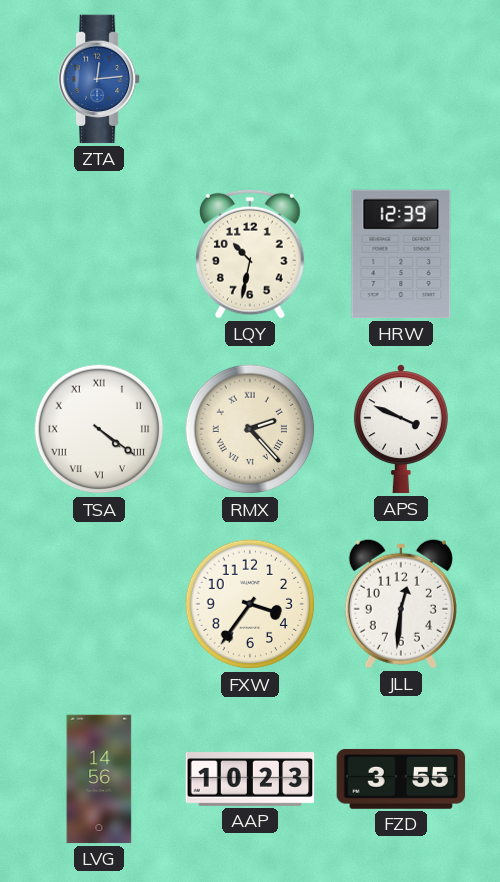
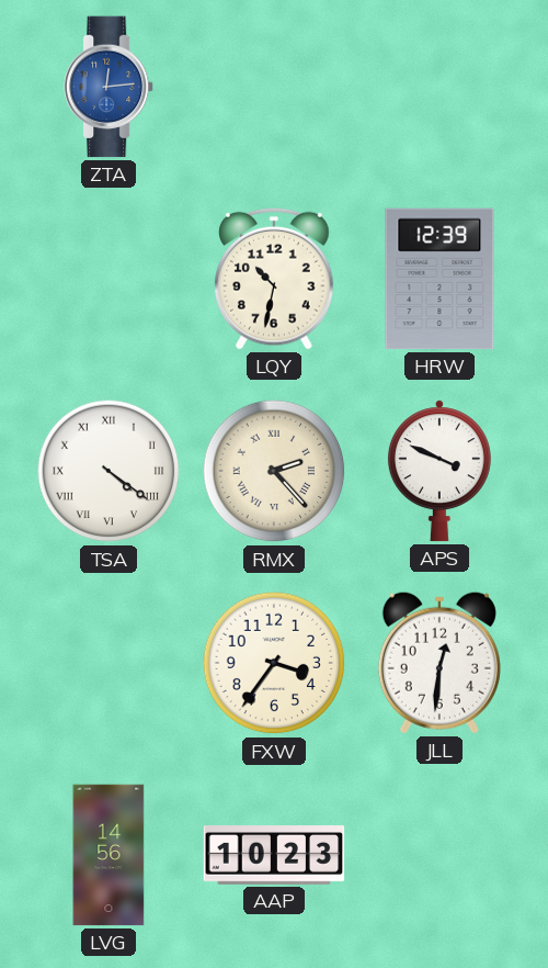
FZD: 3:55 -> none (401, 779)
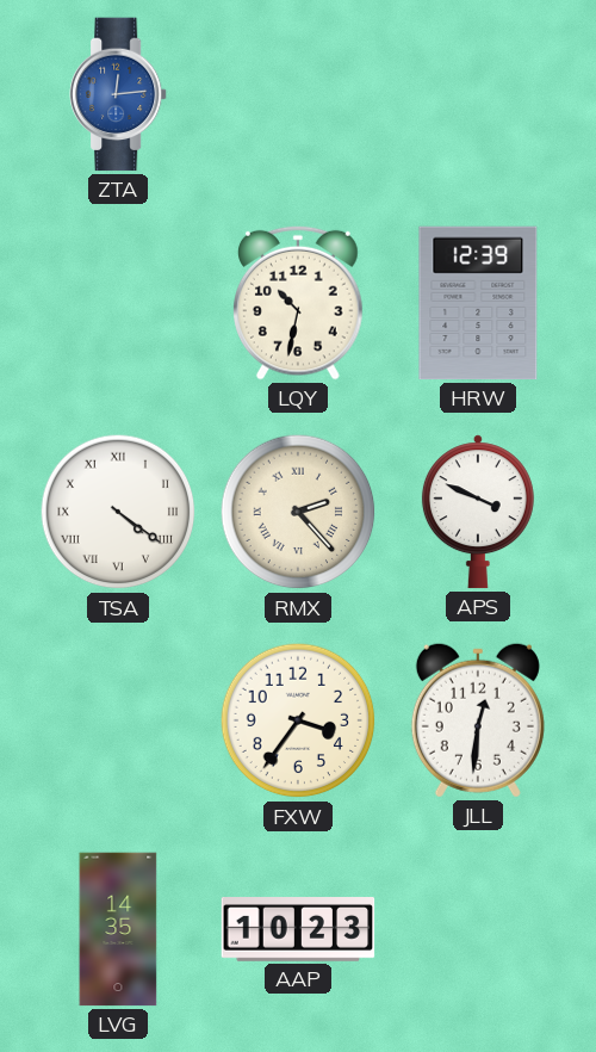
LVG: 14:56 -> 14:35 (118, 929)
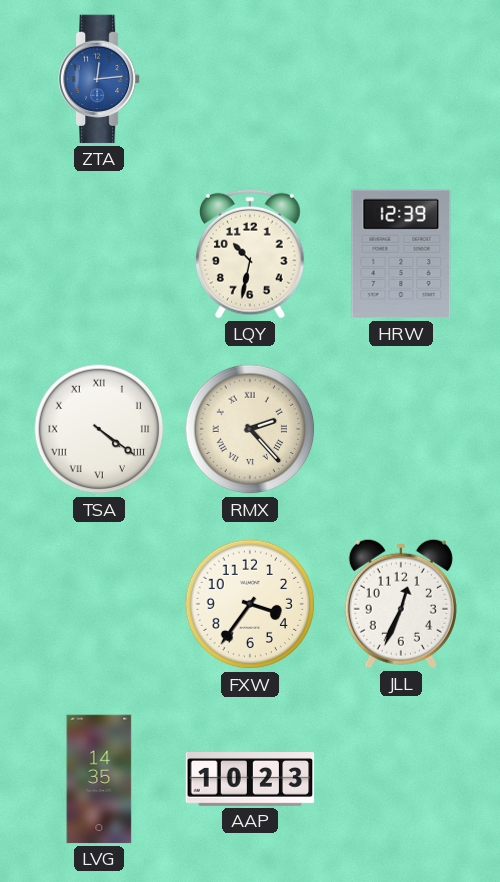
APS: 3:49 -> none (478, 512)
JLL: 12:31 -> 12:34 (401, 604)
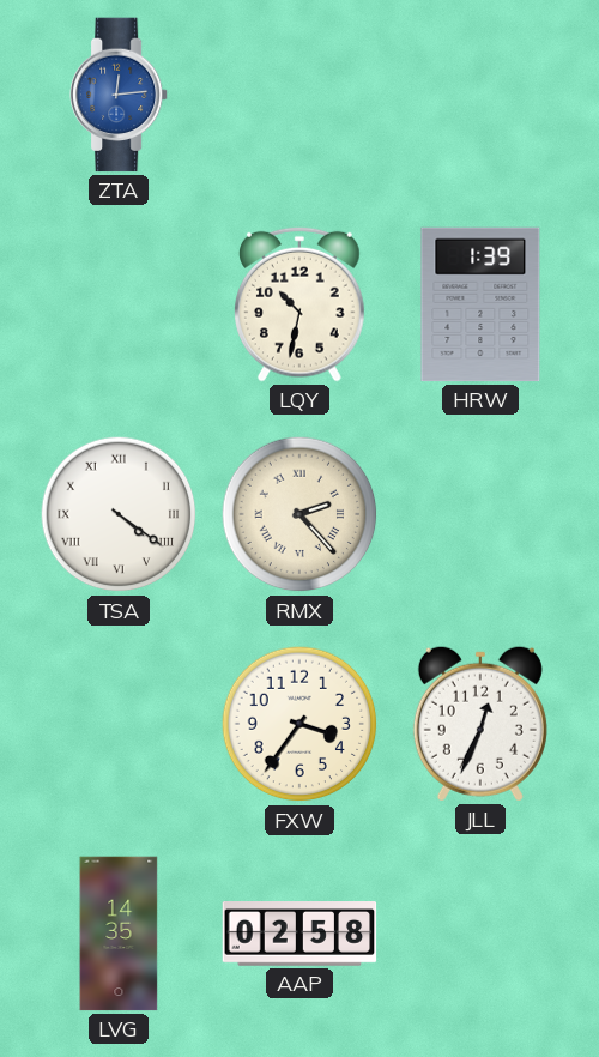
HRW: 12:39 -> 1:39 (480, 304)
AAP: 10:23 -> 02:58 (299, 935)
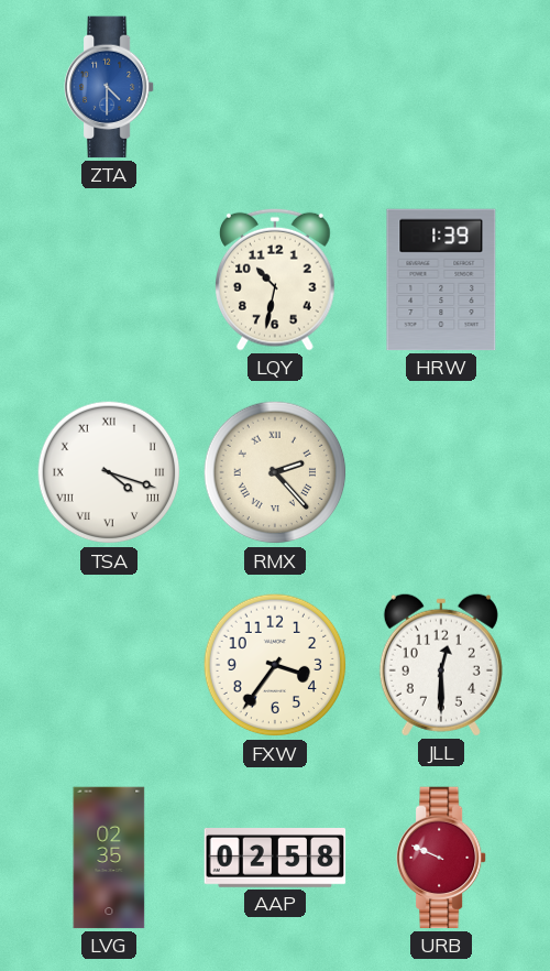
ZTA: 12:14 -> 4:30 (110, 87)
TSA: 4:21 -> 4:18 (109, 472)
JLL: 12:34 -> 12:30 (441, 665)
LVG: 14:35 -> 02:35 (109, 858)
URB: none -> 9:49 (442, 858)
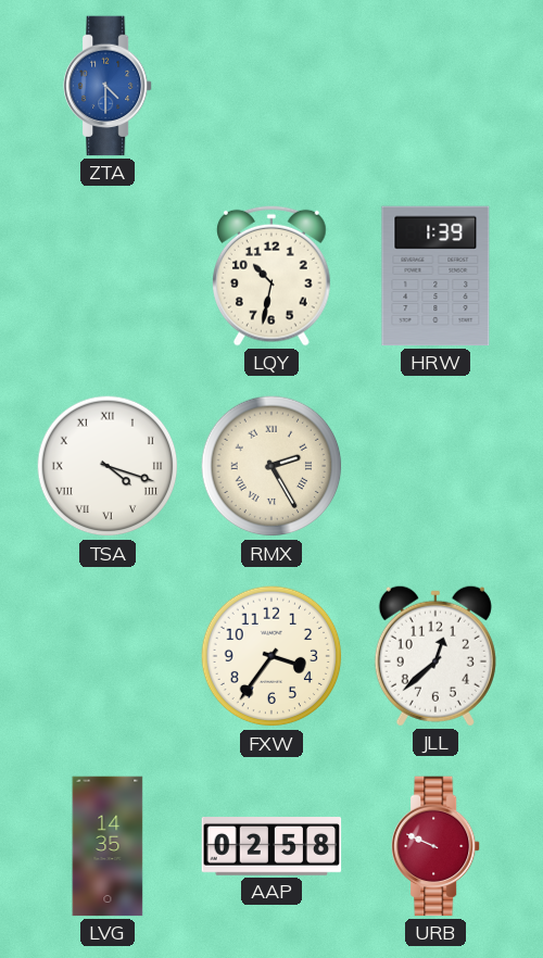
RMX: 2:23 -> 2:25 (271, 466)
JLL: 12:30 -> 12:38 (435, 656)
LVG: 02:35 -> 14:35 (108, 846)
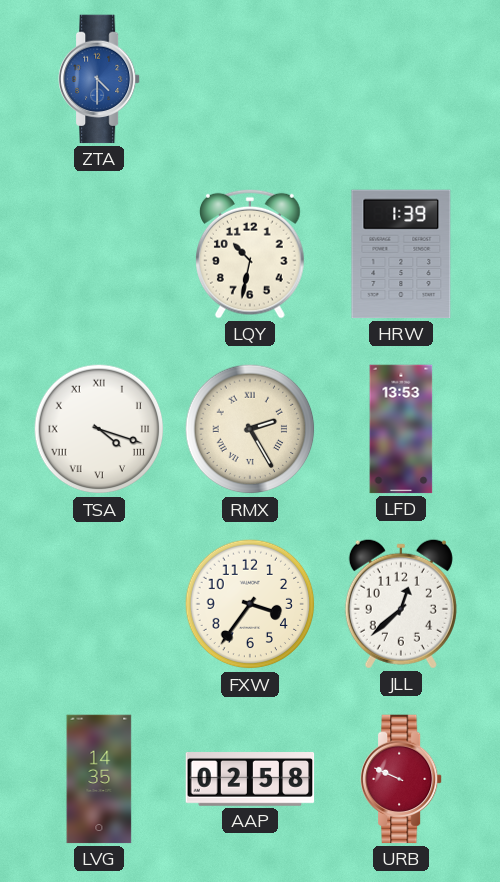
LFD: none -> 13:53 (401, 429)
